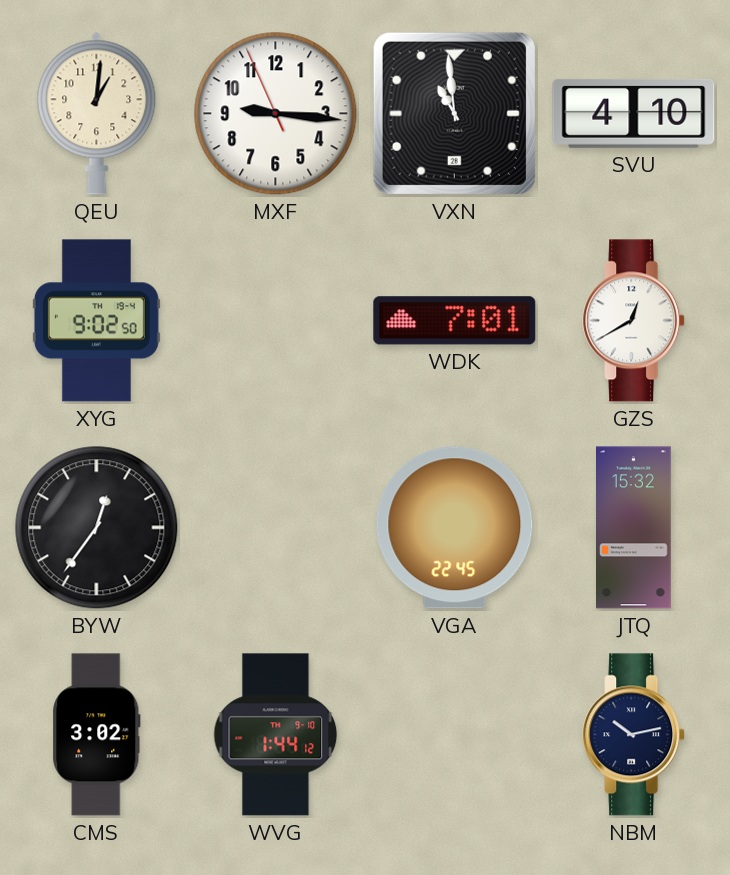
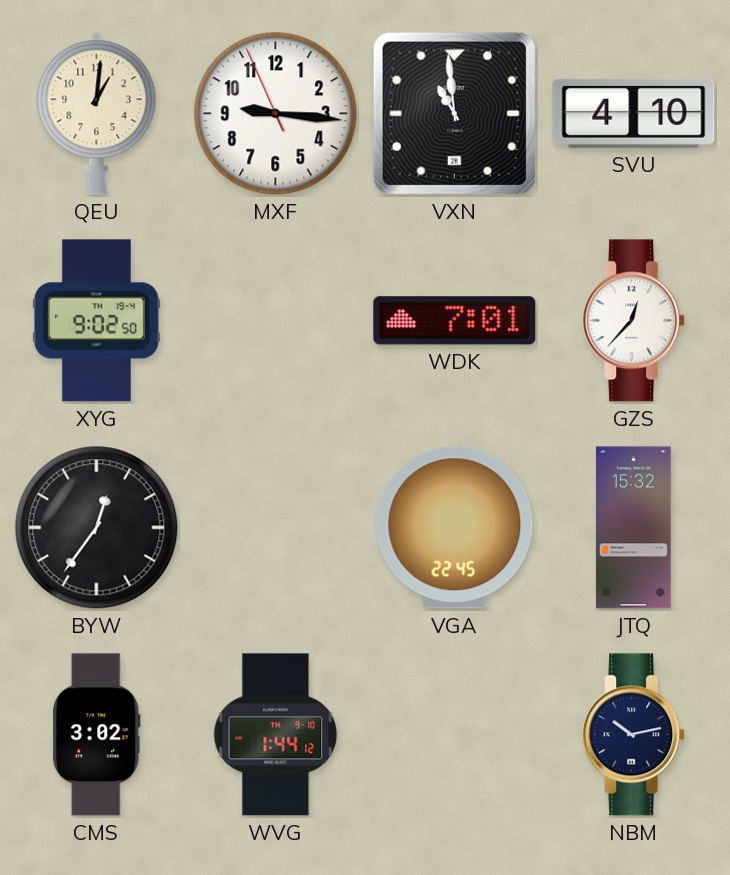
GZS: 12:40 -> 12:37 (634, 321)
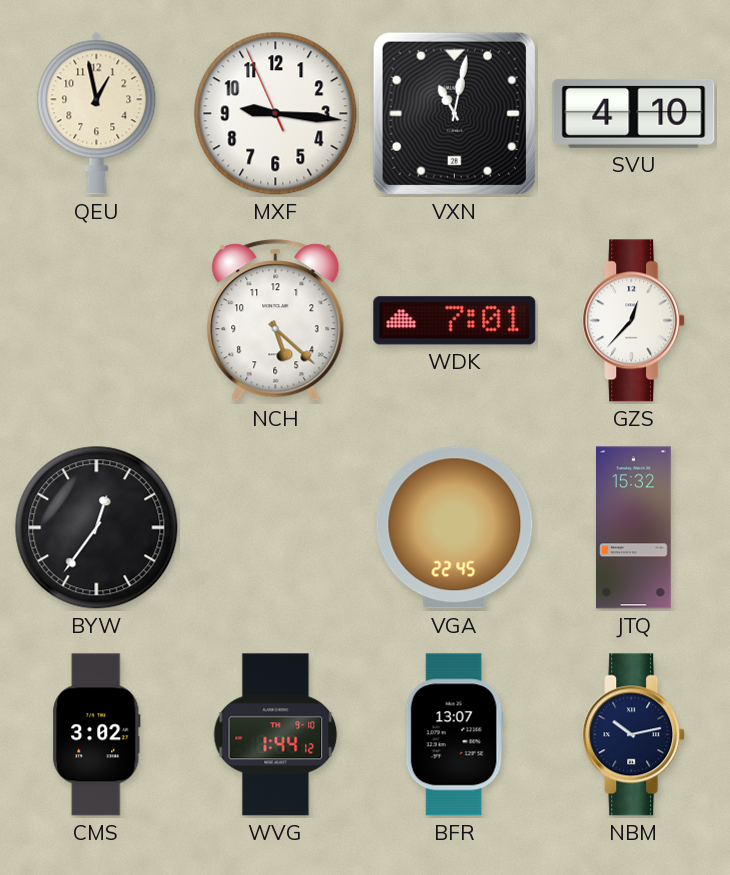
QEU: 1:01 -> 12:58 (97, 113)
VXN: 10:59 -> 11:02 (454, 113)
XYG: 9:02 -> none (96, 321)
NCH: none -> 5:22 (276, 321)
BFR: none -> 13:07 (454, 735)
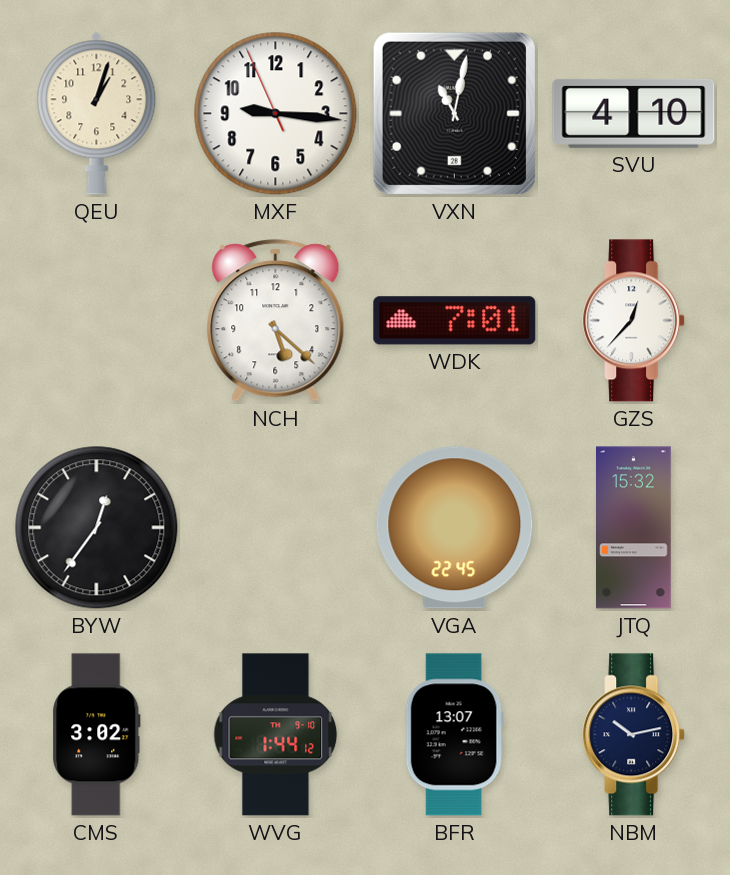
QEU: 12:58 -> 1:03 (97, 113)
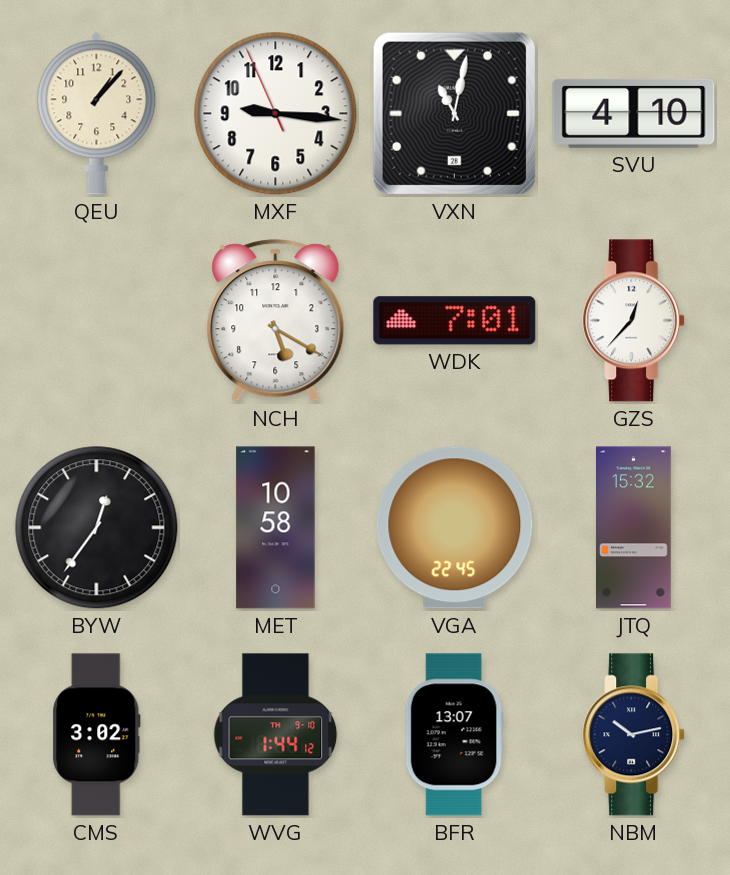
QEU: 1:03 -> 1:07 (97, 113)
NCH: 5:22 -> 5:20 (276, 321)
MET: none -> 10:58 (276, 528)
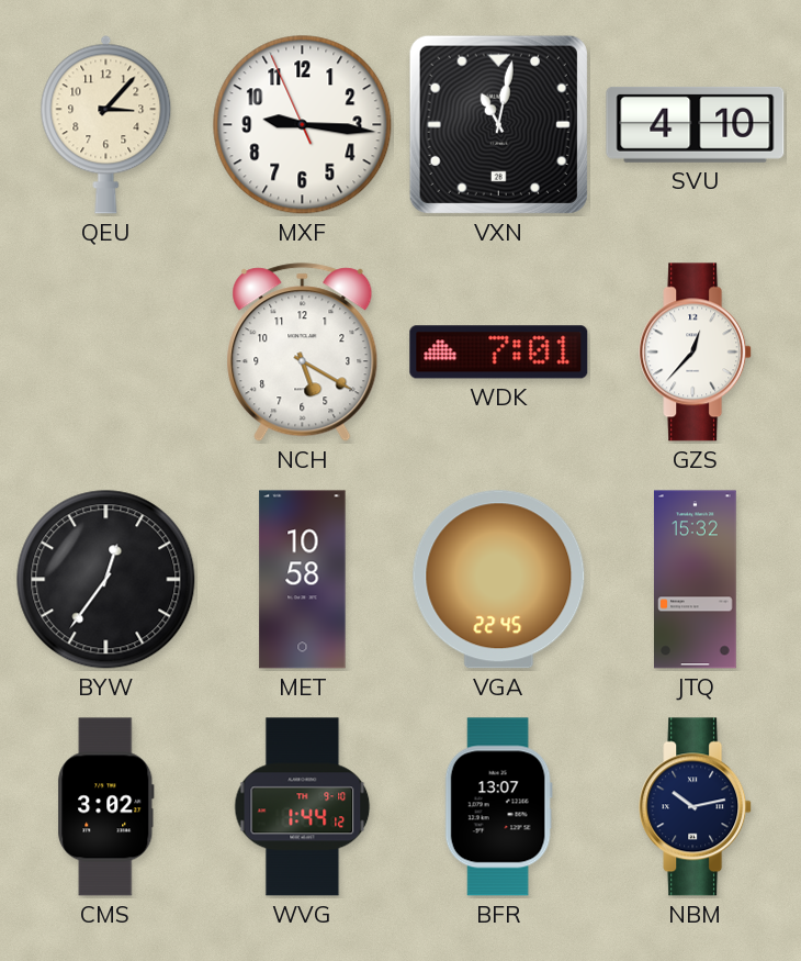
QEU: 1:07 -> 3:07 (106, 124)
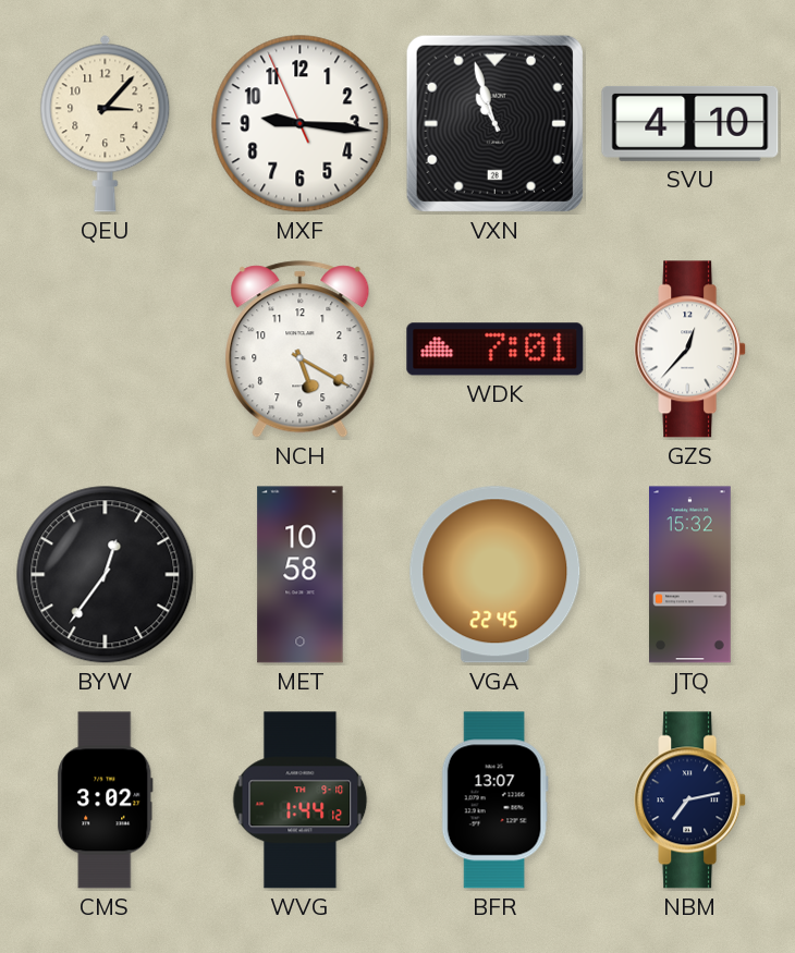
VXN: 11:02 -> 10:57 (494, 123)
NBM: 10:13 -> 7:13 (690, 801)
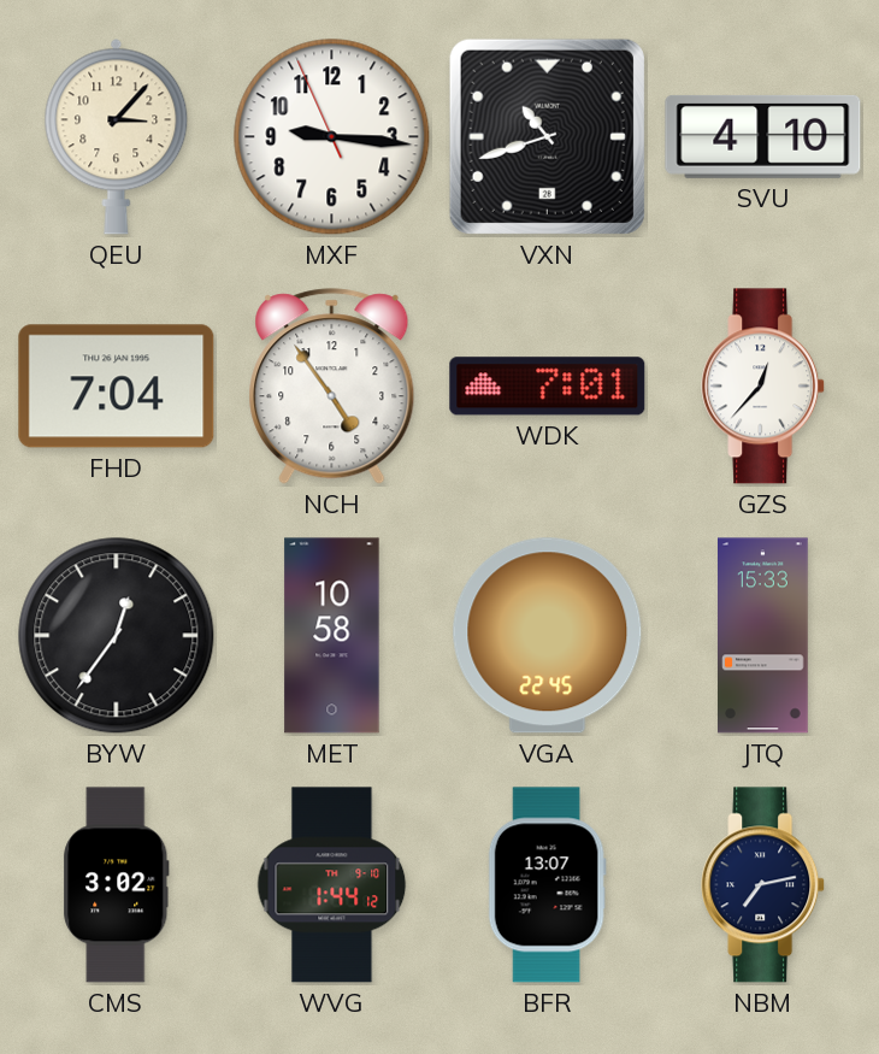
VXN: 10:57 -> 10:42 (547, 136)
FHD: none -> 7:04 (117, 387)
NCH: 5:20 -> 4:54 (332, 387)
JTQ: 15:32 -> 15:33 (763, 636)
